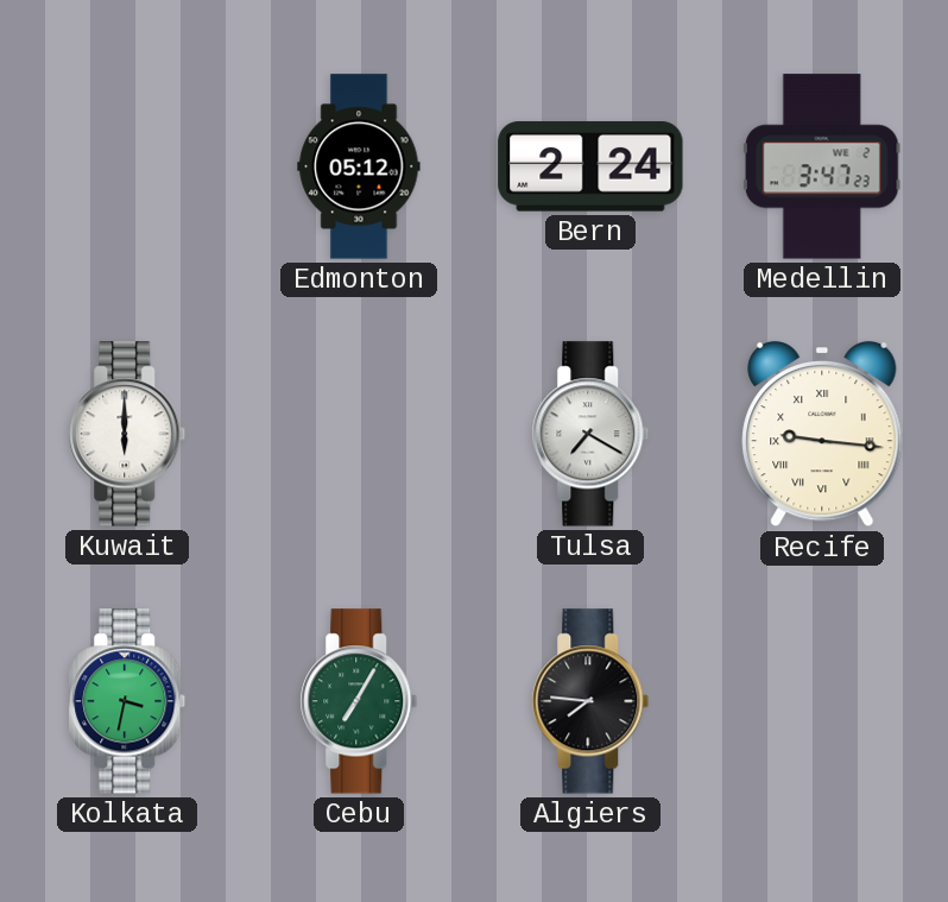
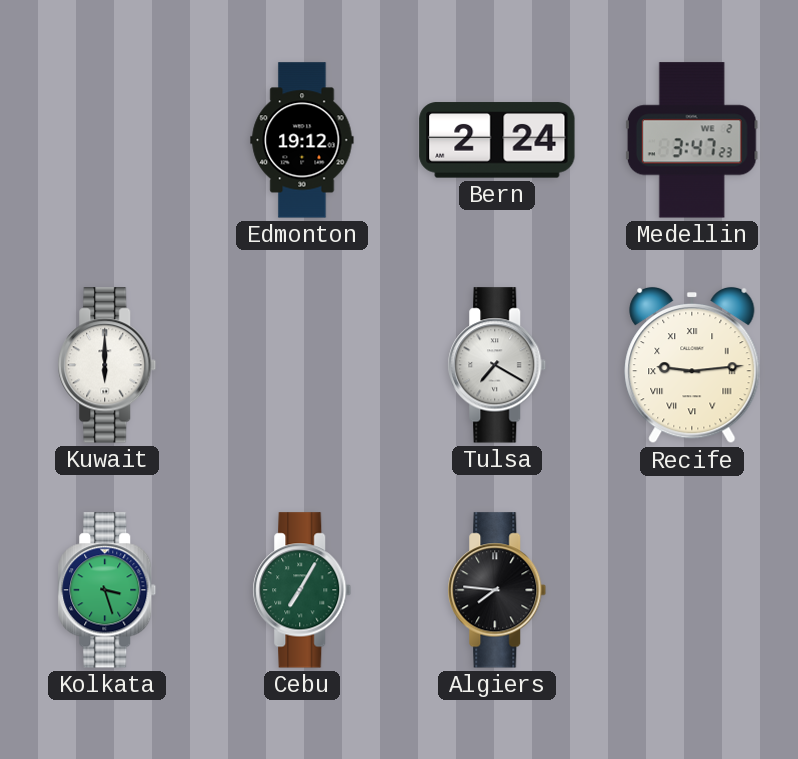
Edmonton: 05:12 -> 19:12 (302, 140)
Recife: 9:16 -> 9:14 (692, 365)
Kolkata: 3:32 -> 3:27 (107, 590)
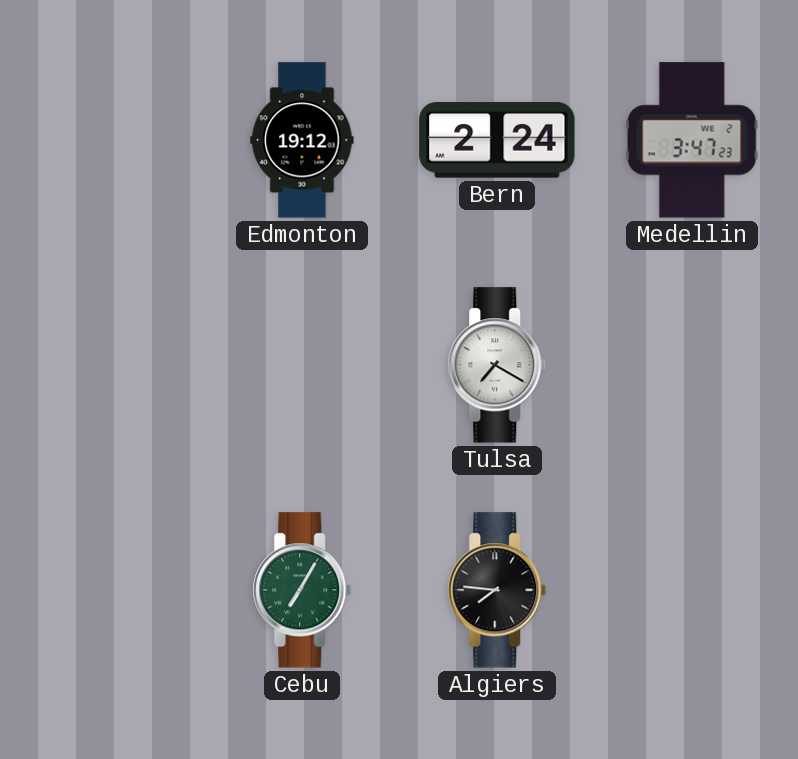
Kuwait: 6:00 -> none (107, 365)
Recife: 9:14 -> none (692, 365)
Kolkata: 3:27 -> none (107, 590)
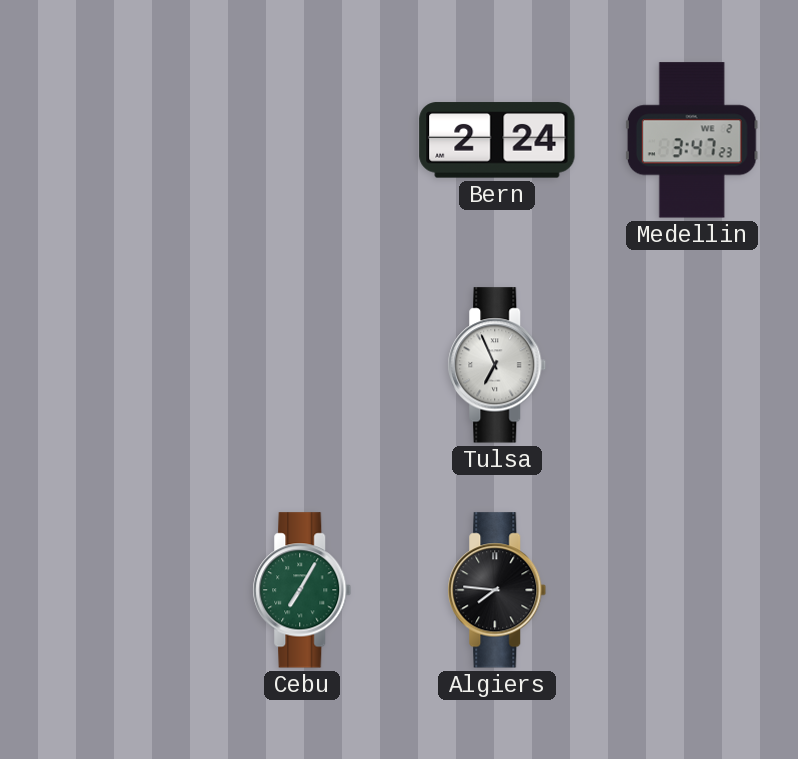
Edmonton: 19:12 -> none (302, 140)
Tulsa: 7:20 -> 6:56 (497, 365)
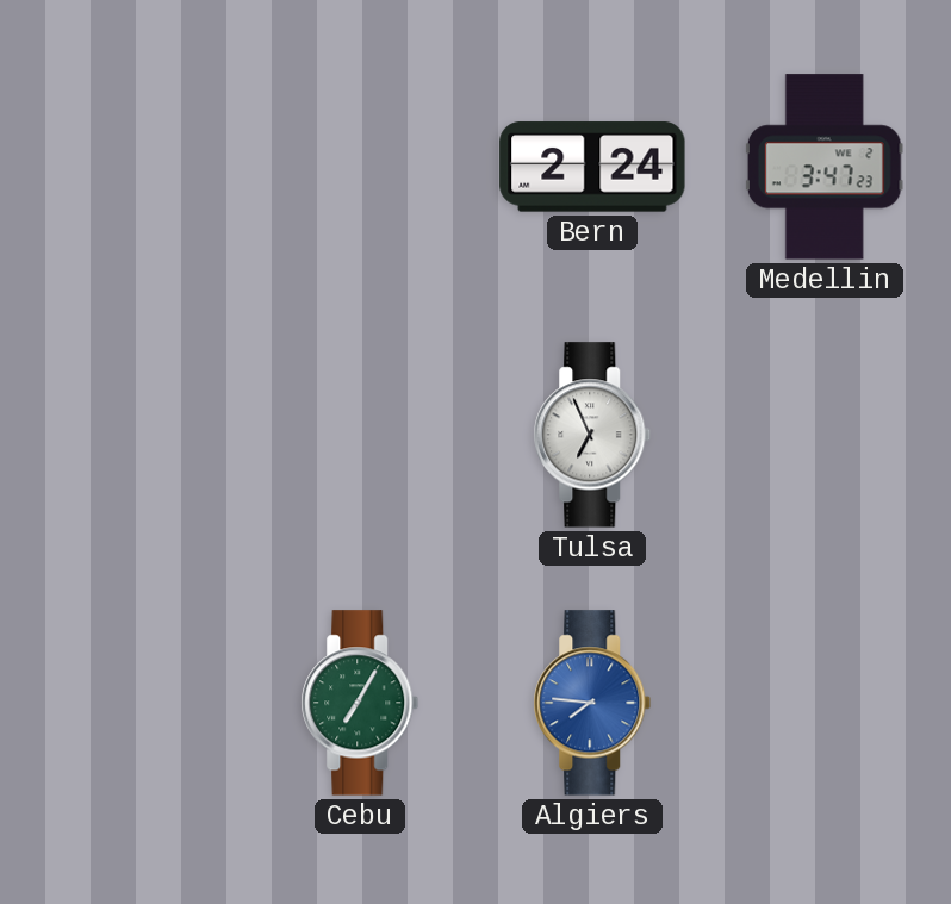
Algiers dial: black -> blue (592, 703)
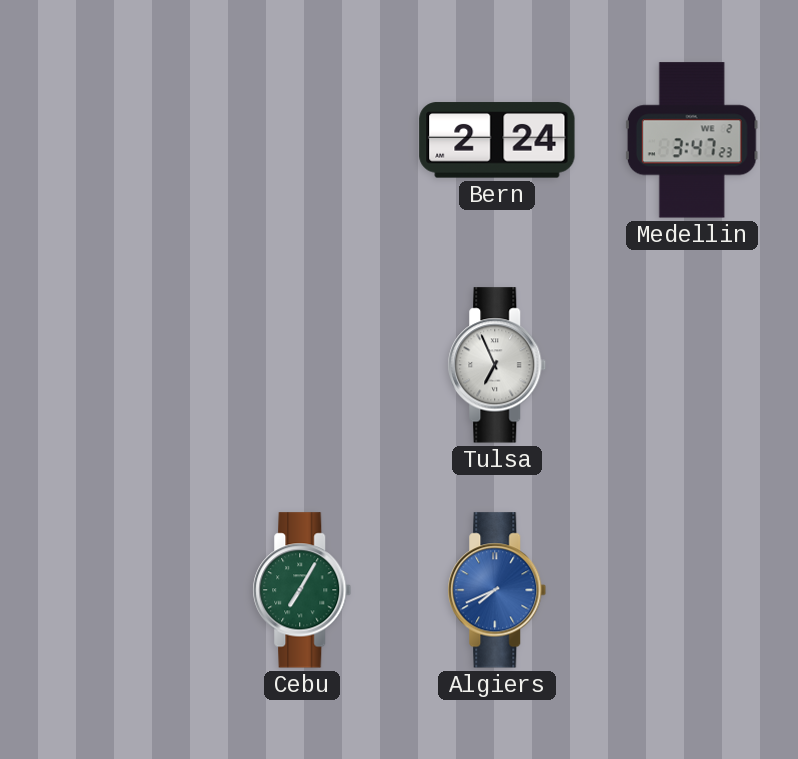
Algiers: 7:46 -> 7:41 (497, 590)
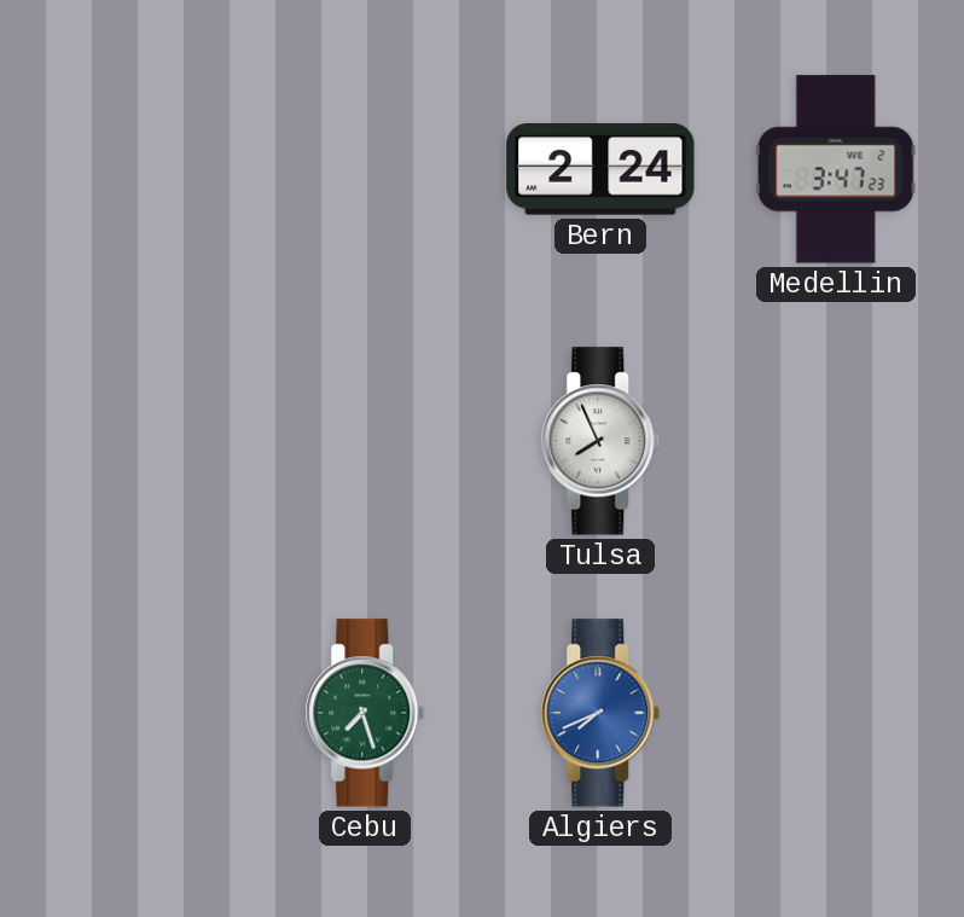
Tulsa: 6:56 -> 7:56 (600, 441)
Cebu: 7:05 -> 7:27 (365, 713)
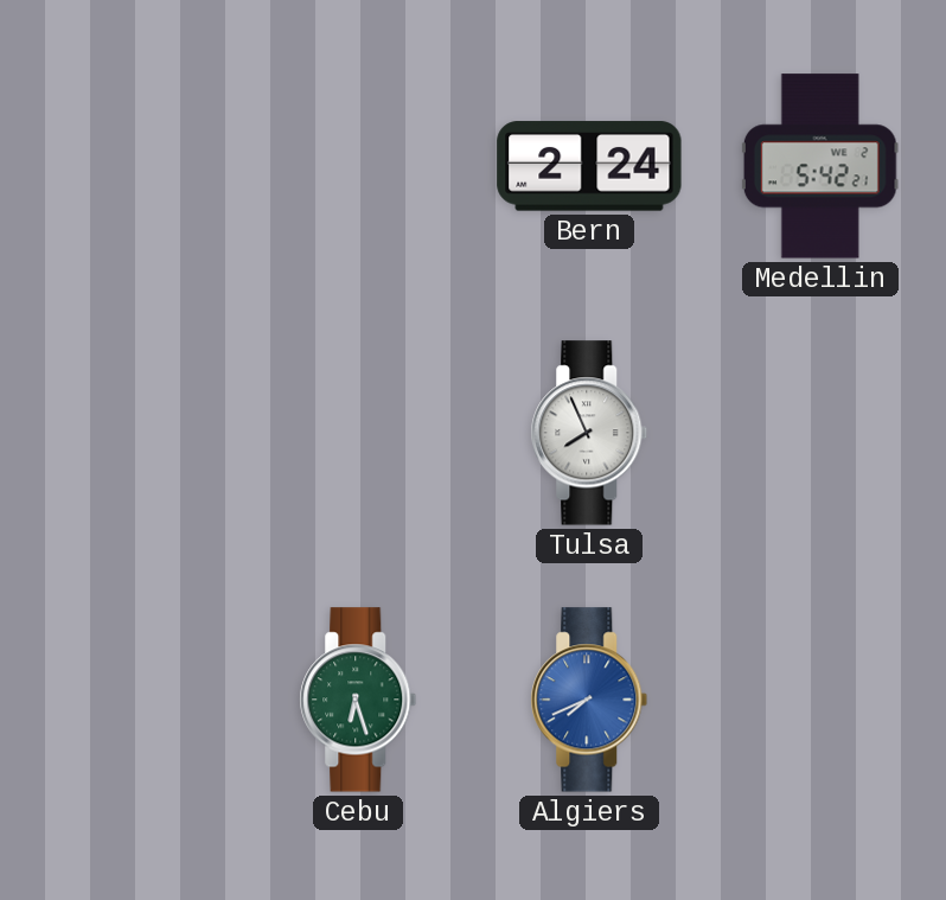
Medellin: 3:47 -> 5:42 (820, 166)
Cebu: 7:27 -> 6:27 (358, 700)
